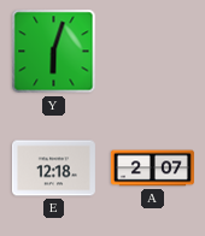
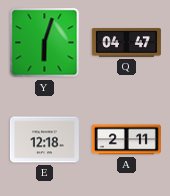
Q: none -> 04:47 (126, 43)
A: 2:07 -> 2:11 (126, 140)
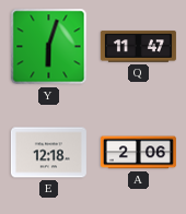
Q: 04:47 -> 11:47 (138, 47)
A: 2:11 -> 2:06 (138, 153)
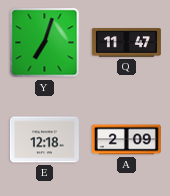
Y: 6:03 -> 7:03 (45, 43)
A: 2:06 -> 2:09 (126, 140)
